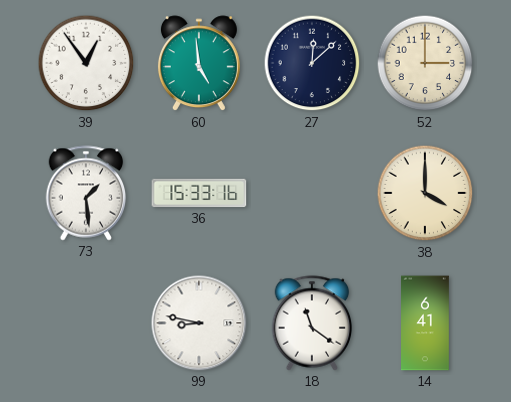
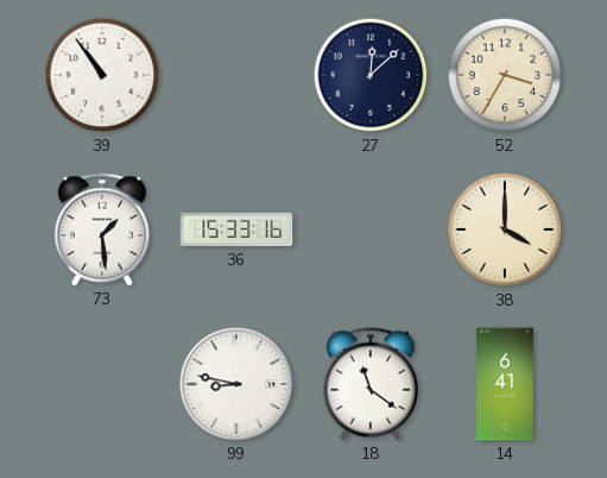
39: 12:54 -> 10:54 (102, 75)
60: 4:59 -> none (199, 64)
52: 3:00 -> 3:35 (505, 75)
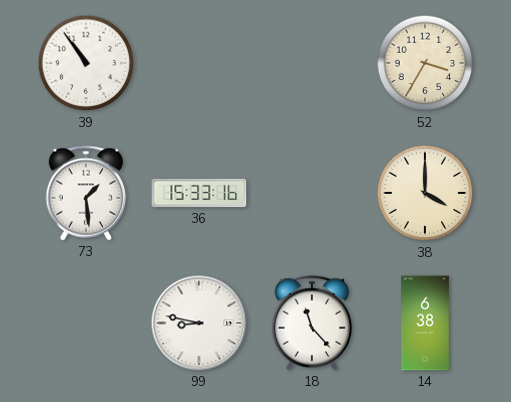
27: 12:08 -> none (371, 75)
18: 11:21 -> 11:23 (312, 323)
14: 6:41 -> 6:38 (426, 323)
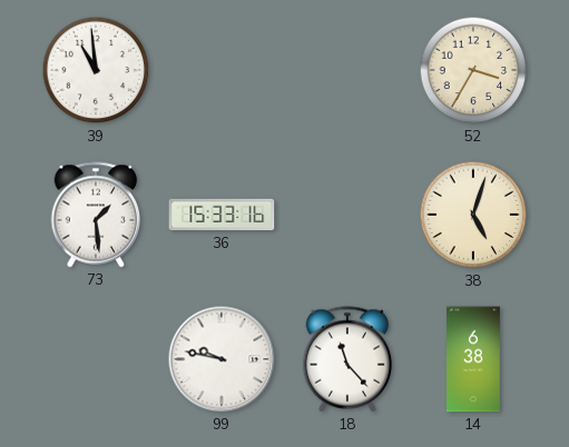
39: 10:54 -> 10:59 (96, 70)
38: 4:00 -> 5:03 (473, 215)
99: 8:47 -> 9:47 (222, 359)
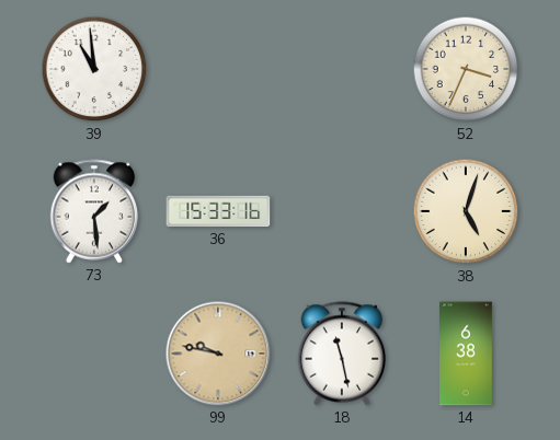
52: 3:35 -> 3:34 (466, 69)
99 dial: white -> champagne (218, 354)
18: 11:23 -> 11:28 (342, 354)
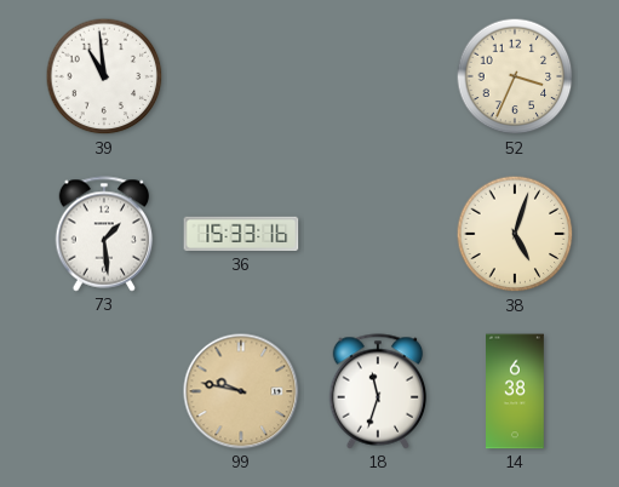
18: 11:28 -> 11:33 (378, 391)
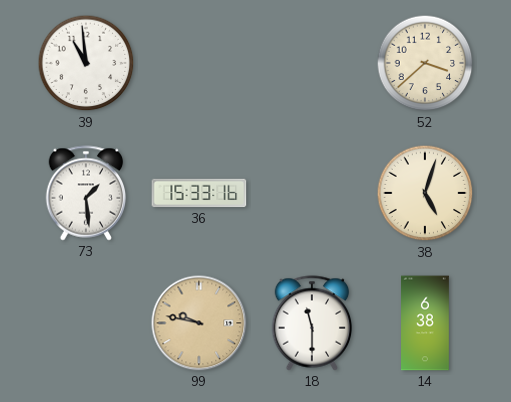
52: 3:34 -> 3:38 (425, 63)
18: 11:33 -> 11:30 (312, 323)
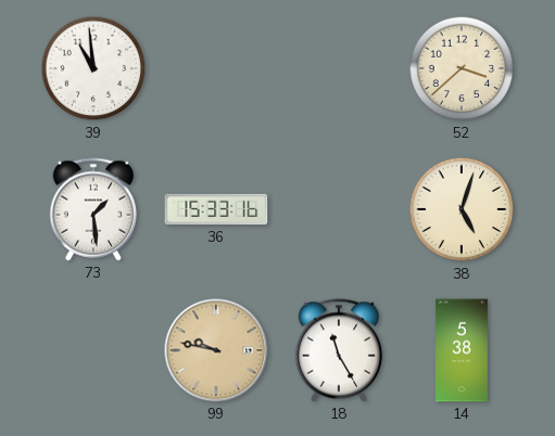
18: 11:30 -> 11:25 (339, 350)
14: 6:38 -> 5:38 (463, 350)
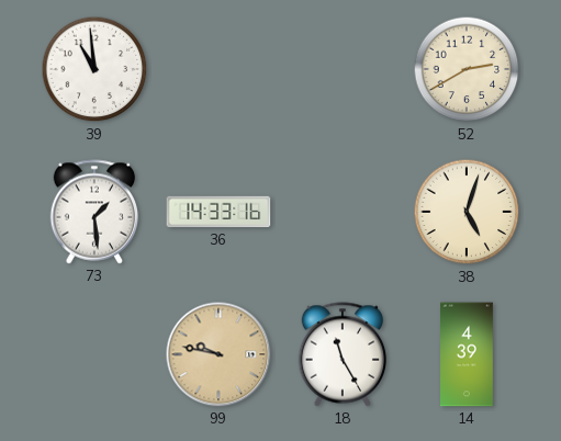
52: 3:38 -> 2:40 (467, 69)
36: 15:33 -> 14:33 (218, 212)
14: 5:38 -> 4:39 (468, 354)
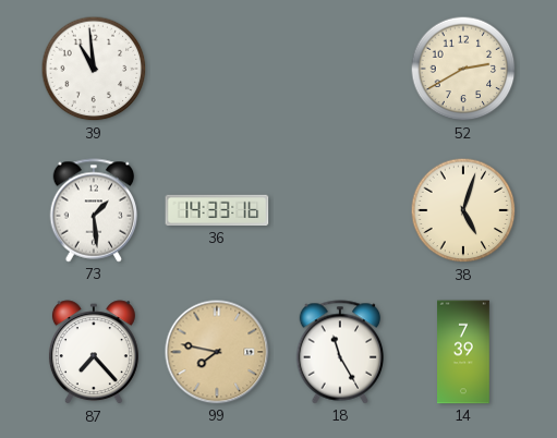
87: none -> 7:23 (94, 353)
99: 9:47 -> 7:47 (217, 352)
14: 4:39 -> 7:39 (464, 352)
